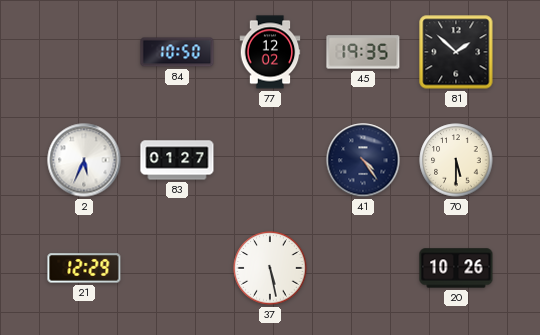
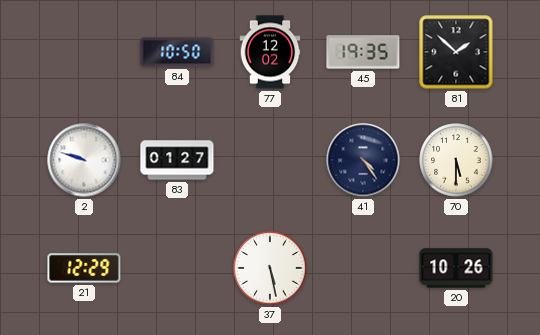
2: 5:34 -> 9:48 (84, 160)
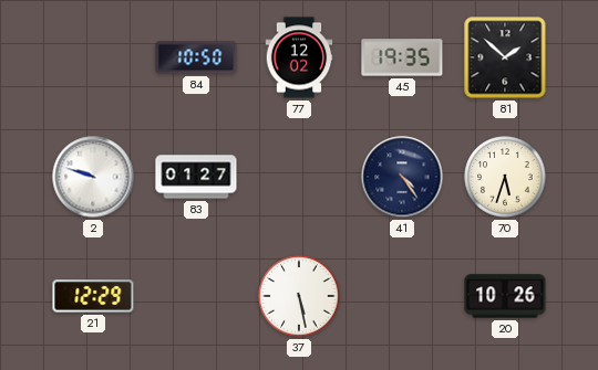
70: 5:30 -> 5:33 (505, 177)
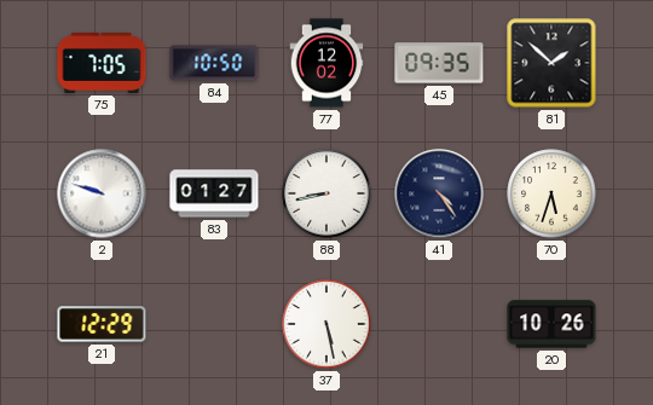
75: none -> 7:05 (102, 63)
45: 19:35 -> 09:35 (439, 63)
88: none -> 8:43 (326, 193)
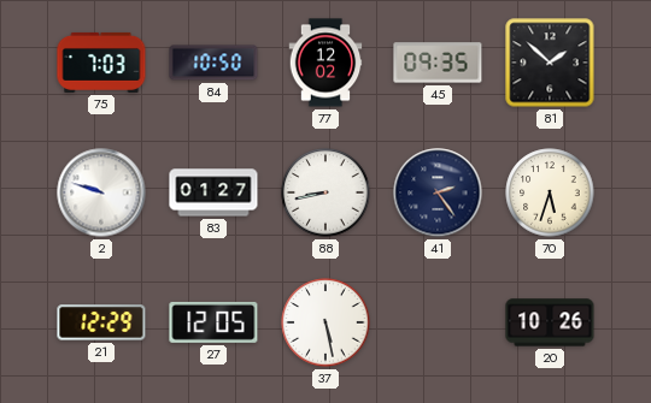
75: 7:05 -> 7:03 (101, 63)
41: 4:24 -> 2:24 (438, 192)
27: none -> 12:05 (213, 322)
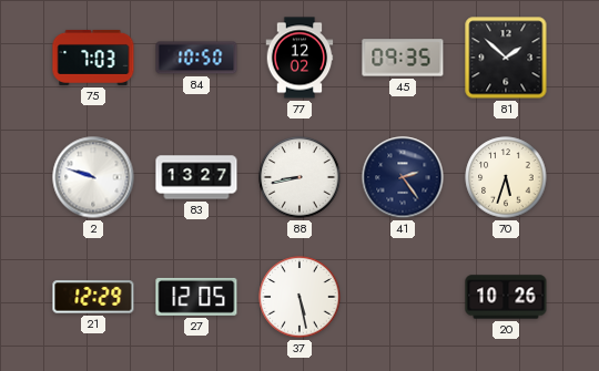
83: 01:27 -> 13:27 (196, 177)
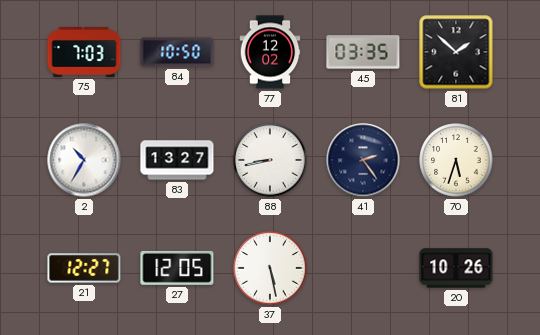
45: 09:35 -> 03:35 (363, 52)
2: 9:48 -> 10:35 (84, 160)
21: 12:29 -> 12:27 (84, 268)
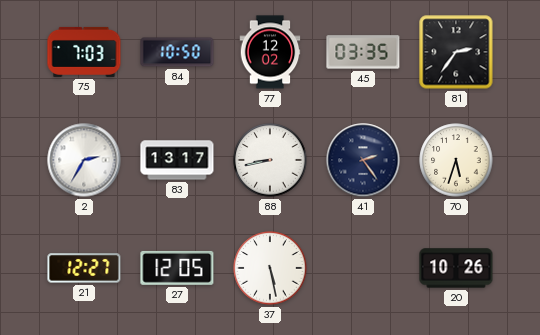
81: 1:52 -> 2:36 (456, 52)
2: 10:35 -> 2:35 (84, 160)
83: 13:27 -> 13:17 (177, 160)
